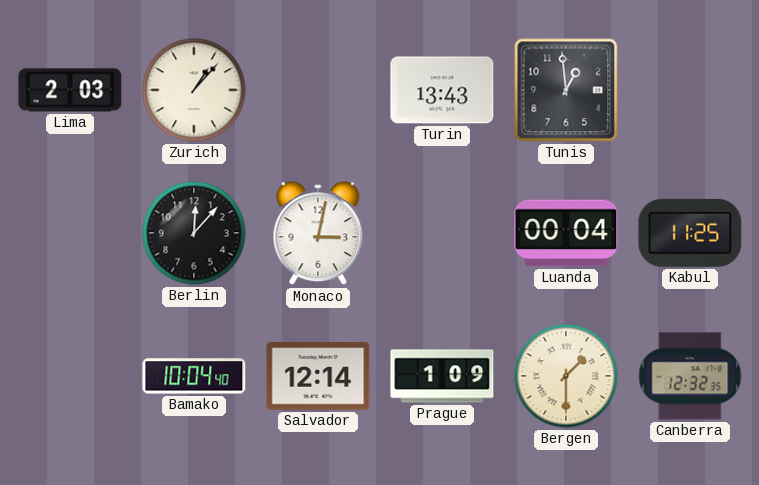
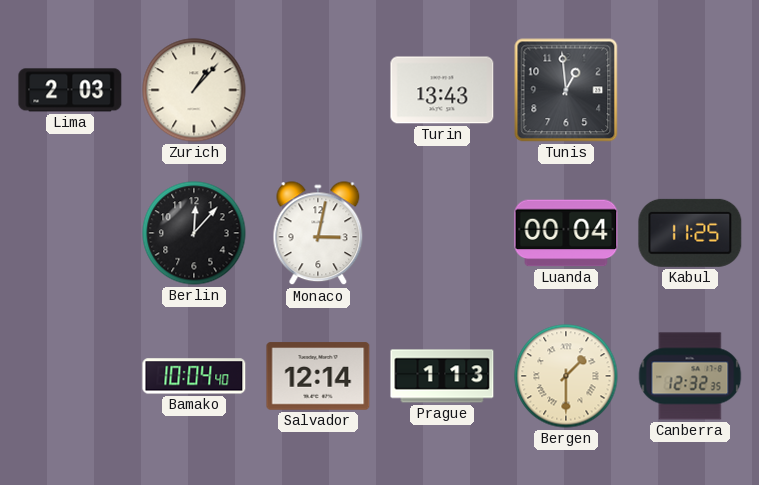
Prague: 1:09 -> 1:13 (442, 376)
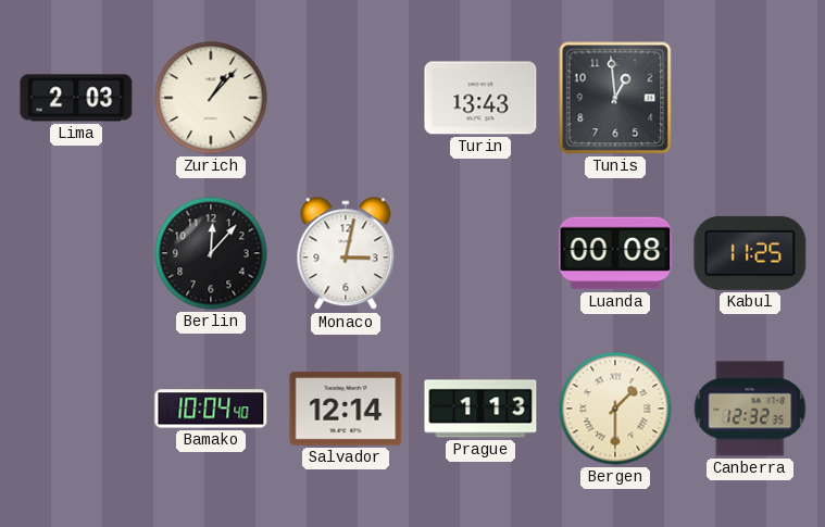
Luanda: 00:04 -> 00:08 (615, 253)
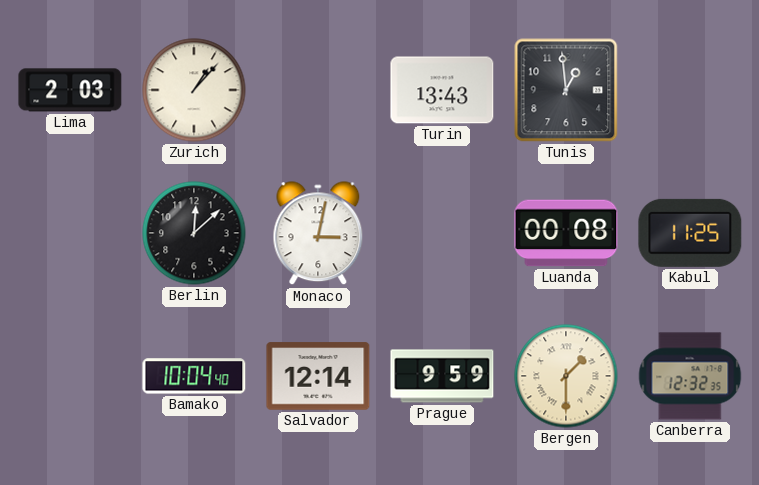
Berlin: 12:07 -> 12:08 (194, 233)
Prague: 1:13 -> 9:59 (442, 376)
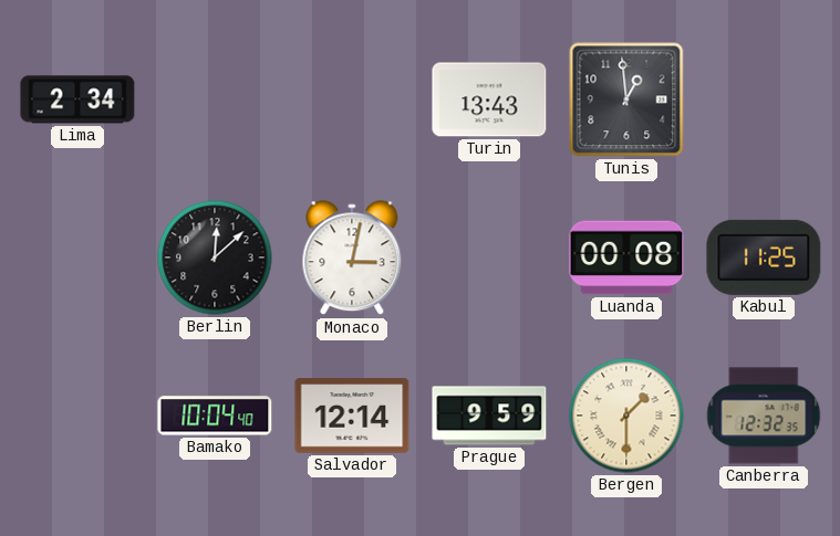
Lima: 2:03 -> 2:34 (77, 99)
Zurich: 1:07 -> none (194, 90)
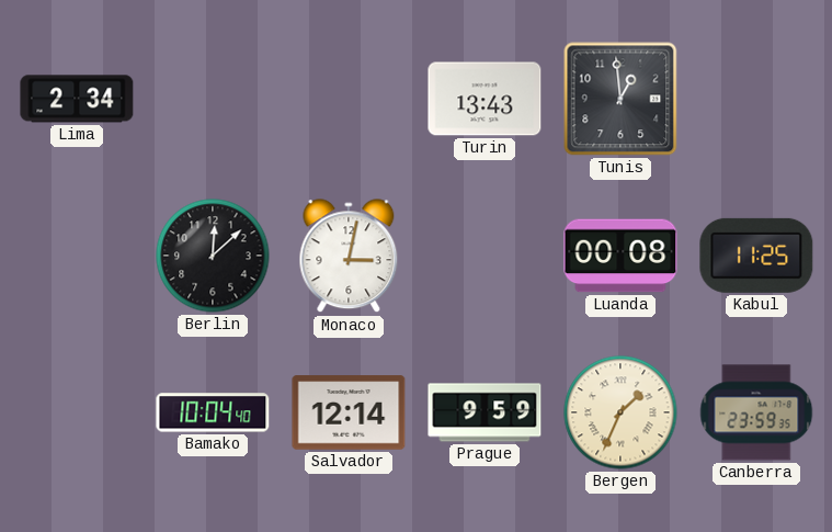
Bergen: 1:30 -> 1:34 (620, 412)
Canberra: 12:32 -> 23:59 (756, 412)
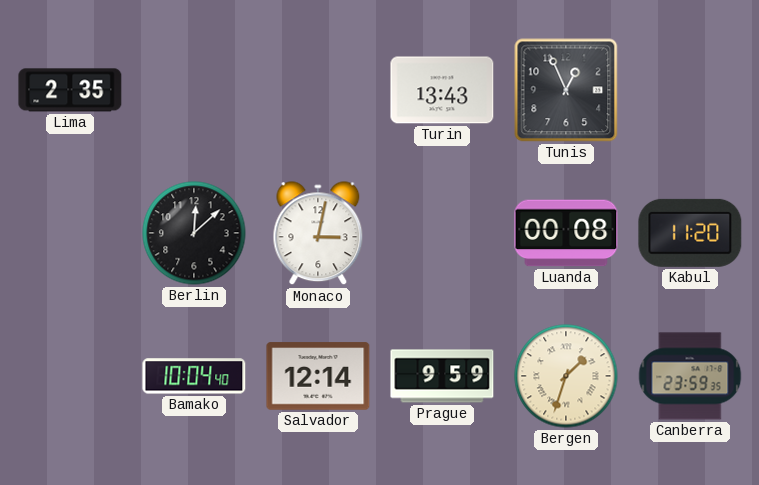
Lima: 2:34 -> 2:35 (70, 90)
Tunis: 12:59 -> 12:56 (566, 90)
Kabul: 11:25 -> 11:20 (690, 233)
Bergen: 1:34 -> 1:33 (566, 376)
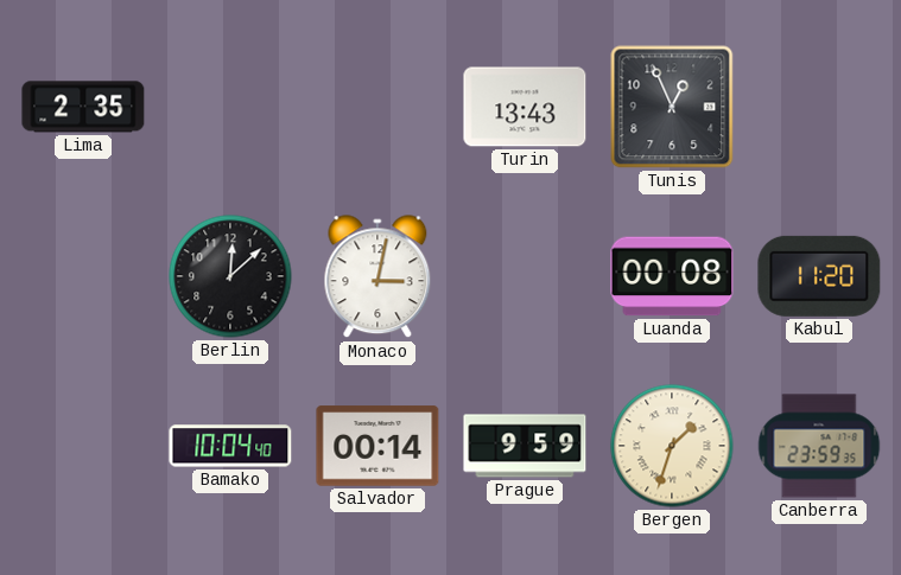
Salvador: 12:14 -> 00:14 (377, 446)
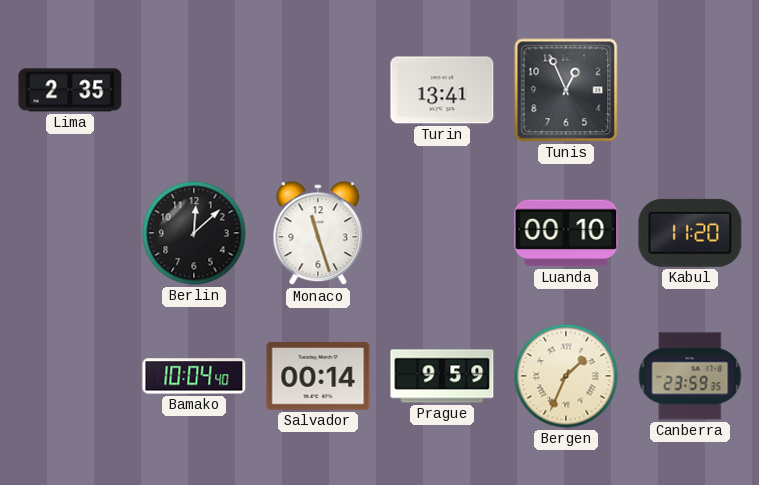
Turin: 13:43 -> 13:41 (442, 90)
Monaco: 3:02 -> 11:27 (318, 234)
Luanda: 00:08 -> 00:10 (566, 233)
Bergen: 1:33 -> 1:34 (566, 376)
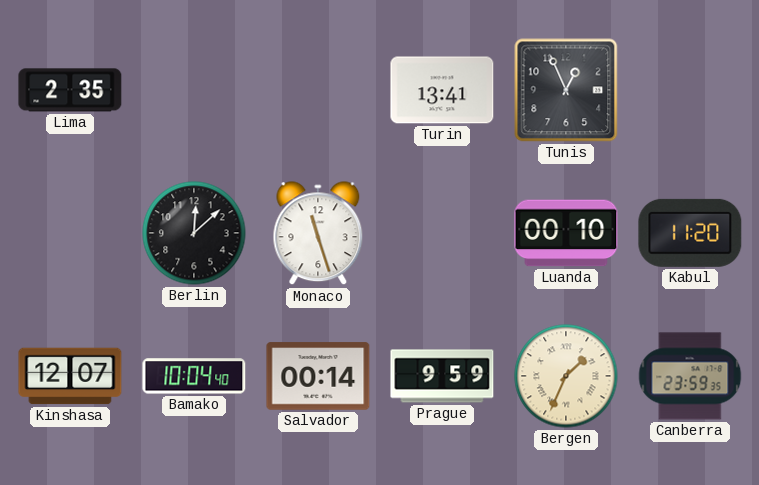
Kinshasa: none -> 12:07 (70, 376)
